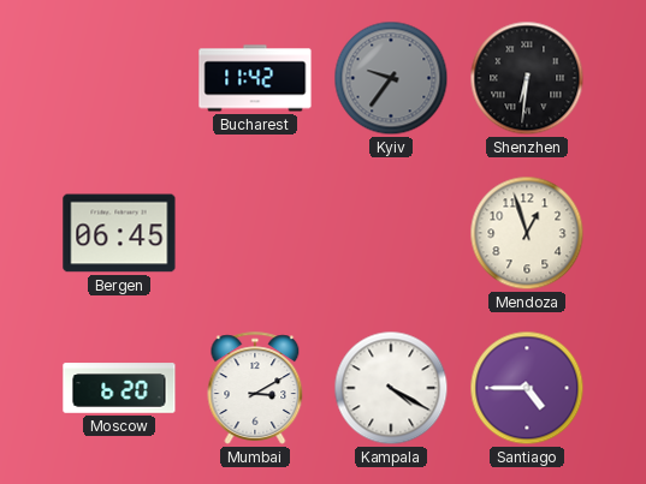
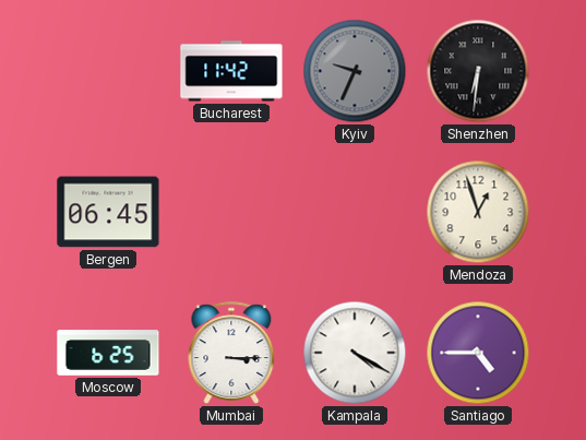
Kyiv: 9:36 -> 9:34 (355, 71)
Moscow: 6:20 -> 6:25 (108, 353)
Mumbai: 3:10 -> 3:15 (231, 353)
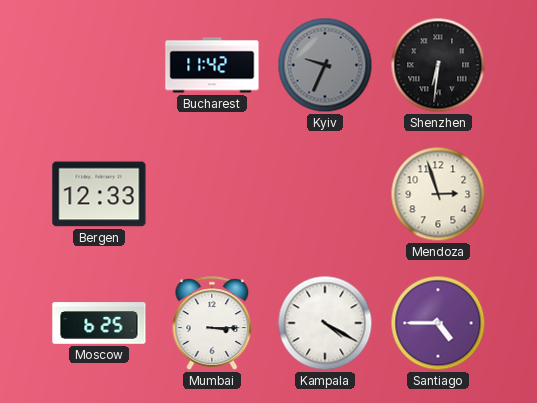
Bergen: 06:45 -> 12:33 (99, 194)
Mendoza: 12:57 -> 2:57 (438, 194)
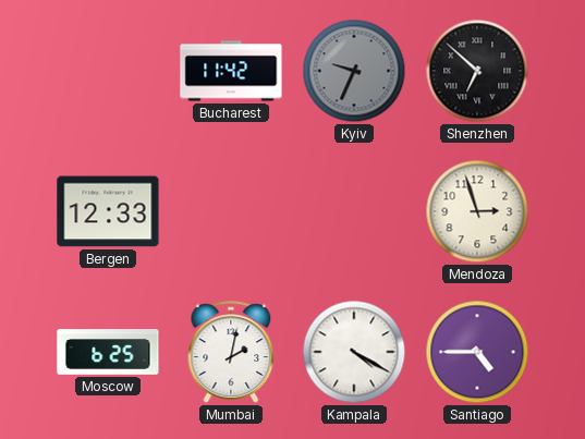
Shenzhen: 6:31 -> 6:52 (477, 71)
Mumbai: 3:15 -> 2:02 (231, 352)
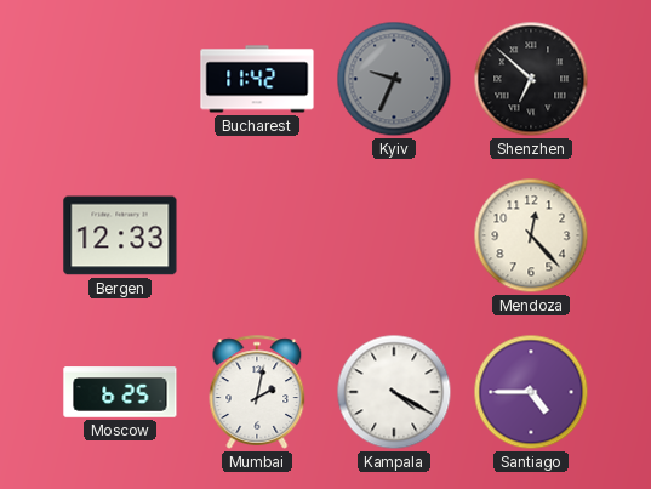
Mendoza: 2:57 -> 12:23 (531, 235)
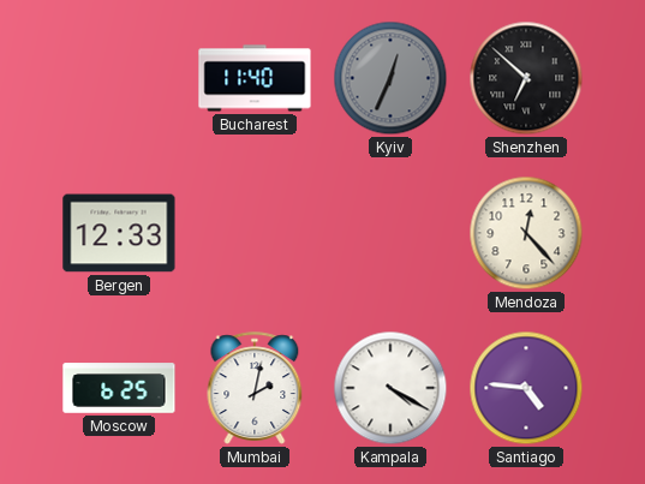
Bucharest: 11:42 -> 11:40 (255, 78)
Kyiv: 9:34 -> 12:34 (390, 78)
Santiago: 4:45 -> 4:46 (526, 388)
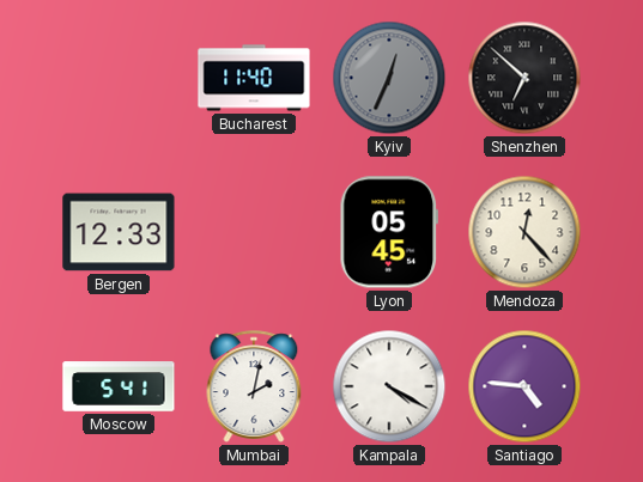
Lyon: none -> 05:45 (388, 232)
Moscow: 6:25 -> 5:41 (119, 386)
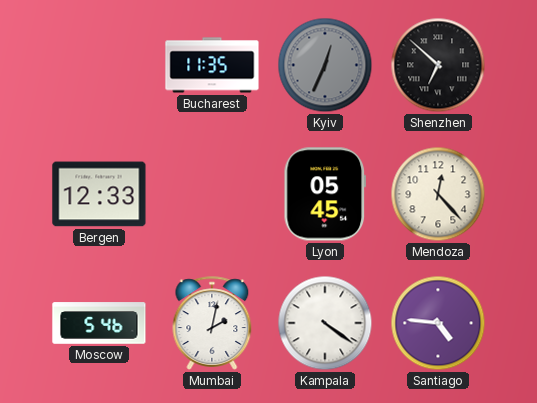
Bucharest: 11:40 -> 11:35 (212, 65)
Moscow: 5:41 -> 5:46 (99, 323)
Kampala: 4:20 -> 4:21 (325, 323)
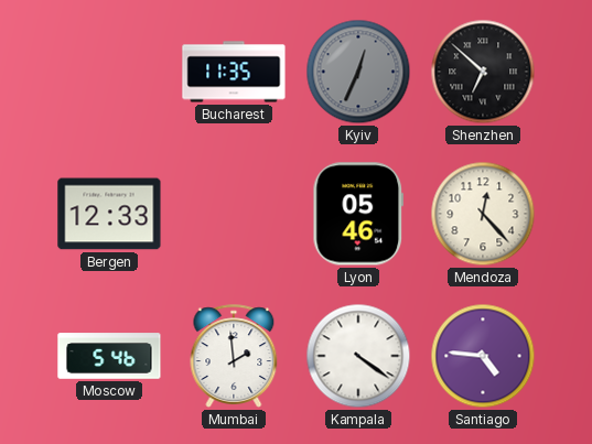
Lyon: 05:45 -> 05:46 (357, 214)
Mumbai: 2:02 -> 1:59 (234, 356)
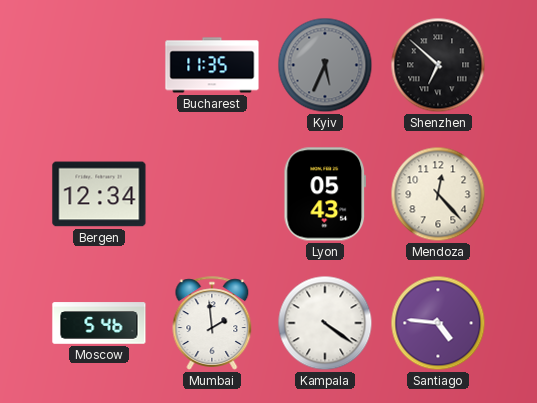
Kyiv: 12:34 -> 5:34 (325, 65)
Bergen: 12:33 -> 12:34 (99, 194)
Lyon: 05:46 -> 05:43 (324, 194)
